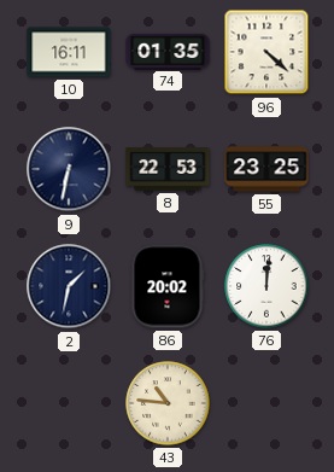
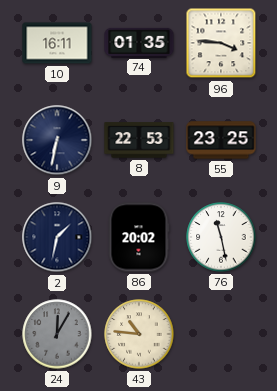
96: 4:22 -> 3:46 (221, 43)
76: 12:01 -> 11:28 (221, 237)
24: none -> 12:05 (57, 334)
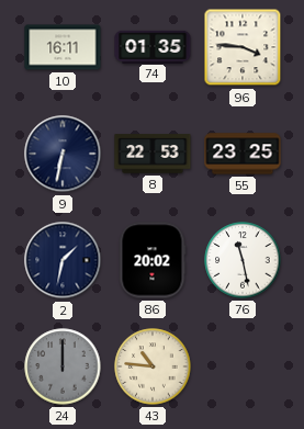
24: 12:05 -> 12:00 (63, 366)
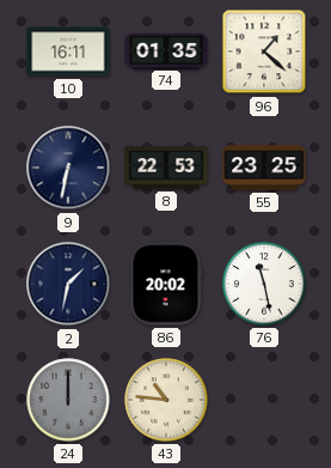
96: 3:46 -> 1:22 (264, 51)
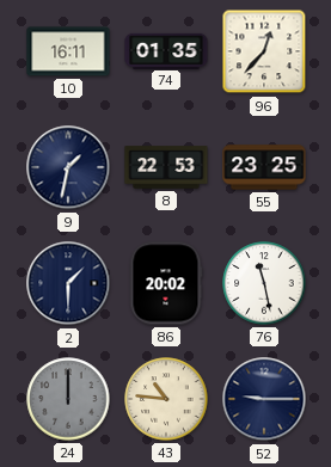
96: 1:22 -> 12:37 (264, 51)
9: 6:32 -> 1:32 (68, 167)
2: 1:32 -> 1:30 (68, 283)
52: none -> 9:15 (264, 399)
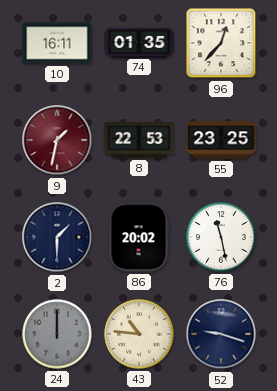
9 dial: navy -> burgundy (57, 140)
52: 9:15 -> 9:18 (221, 334)
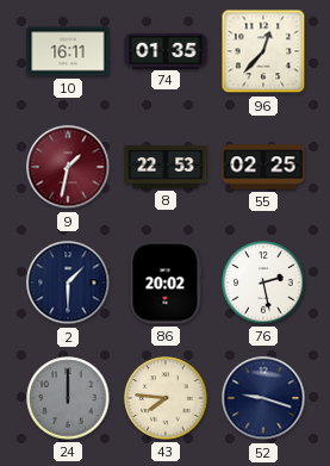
55: 23:25 -> 02:25 (263, 167)
76: 11:28 -> 2:28 (263, 282)
43: 10:46 -> 7:46 (166, 398)
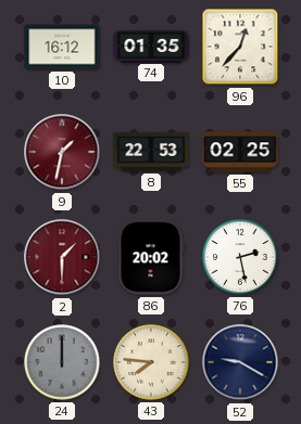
10: 16:11 -> 16:12 (62, 47)
2 dial: navy -> burgundy (62, 257)
52: 9:18 -> 9:20 (240, 362)
